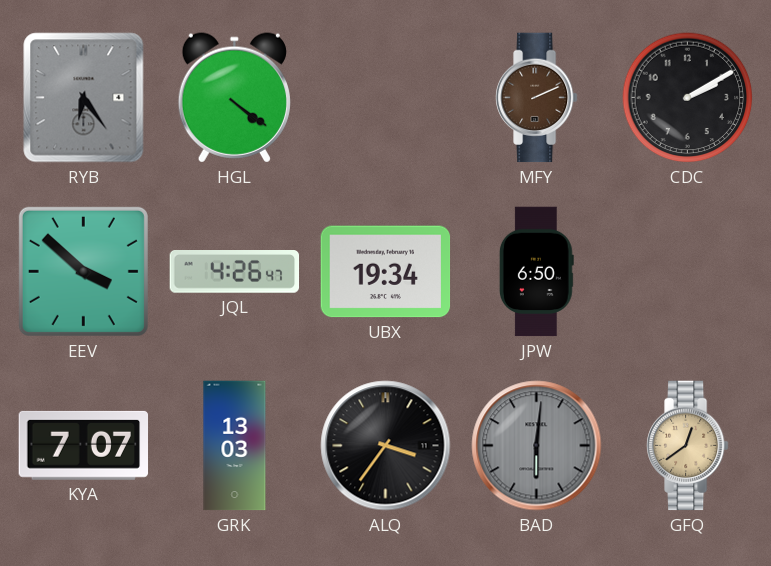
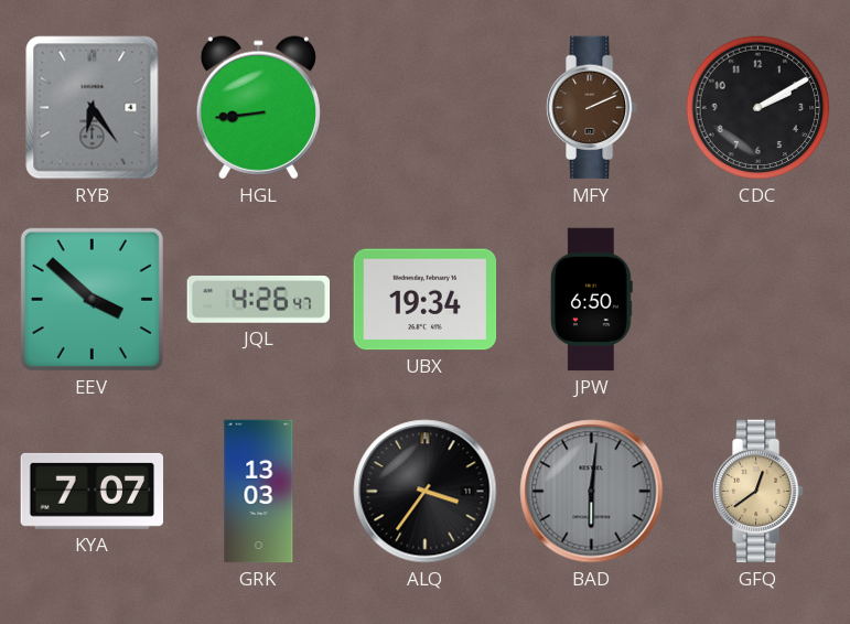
HGL: 4:21 -> 8:44 (258, 108)
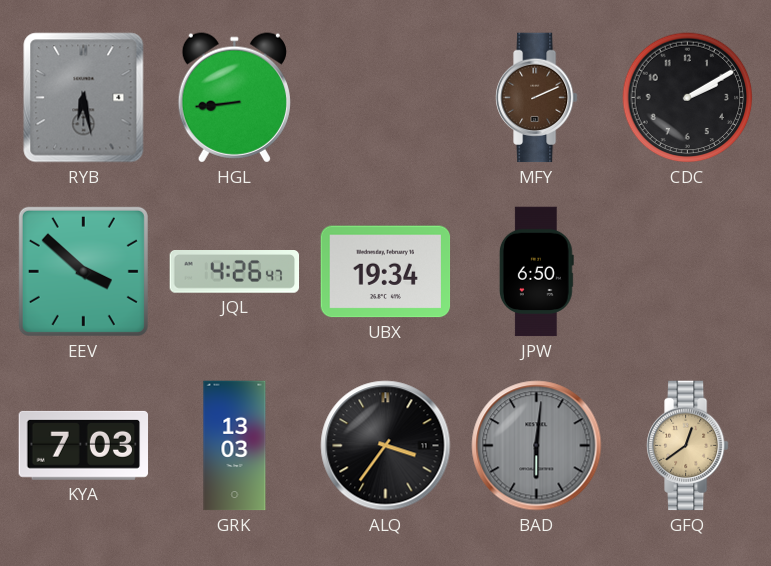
RYB: 6:24 -> 6:28 (84, 98)
KYA: 7:07 -> 7:03 (84, 445)
